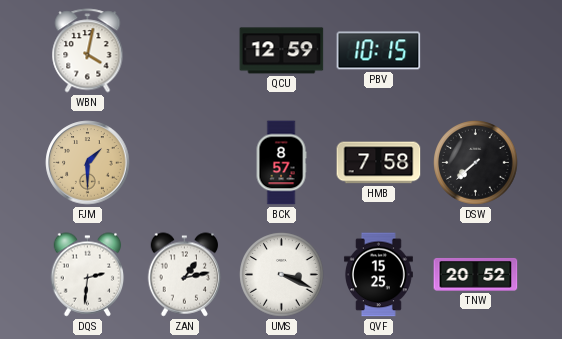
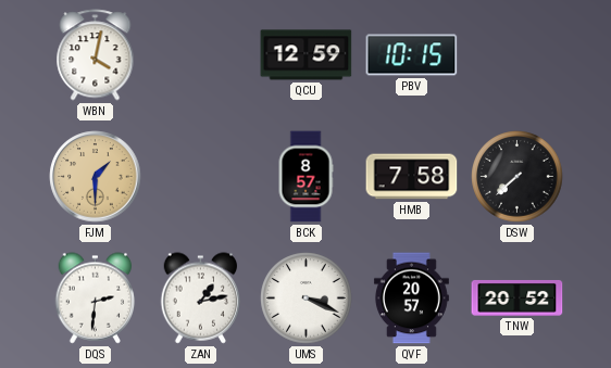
QVF: 15:25 -> 20:57 (411, 299)
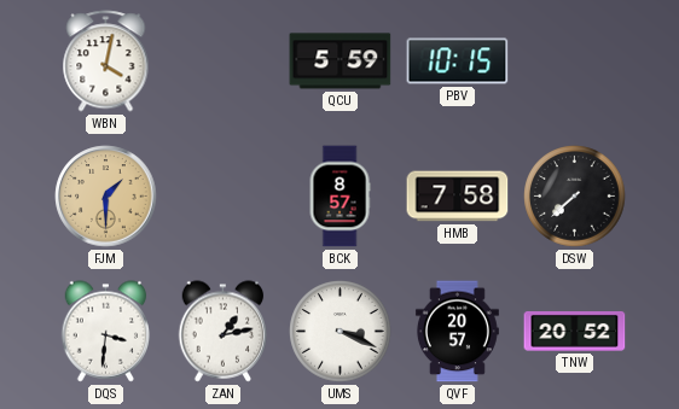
QCU: 12:59 -> 5:59 (341, 62)
DQS: 2:31 -> 3:31 (106, 332)
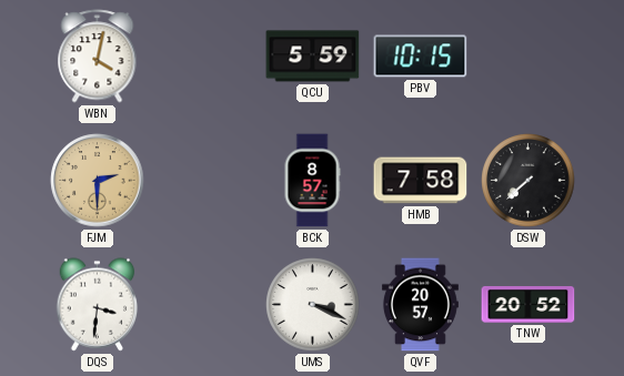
FJM: 1:30 -> 2:30 (98, 181)
ZAN: 1:13 -> none (224, 332)
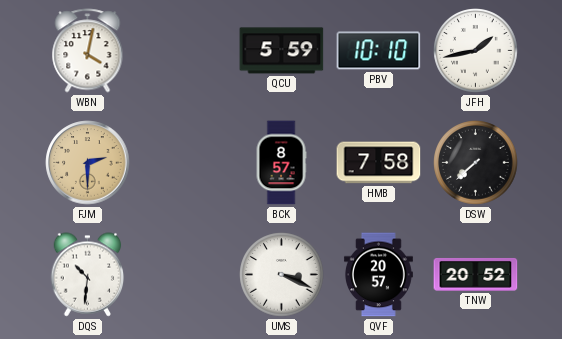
PBV: 10:15 -> 10:10 (379, 51)
JFH: none -> 1:43 (476, 51)
DQS: 3:31 -> 10:31 (88, 275)
